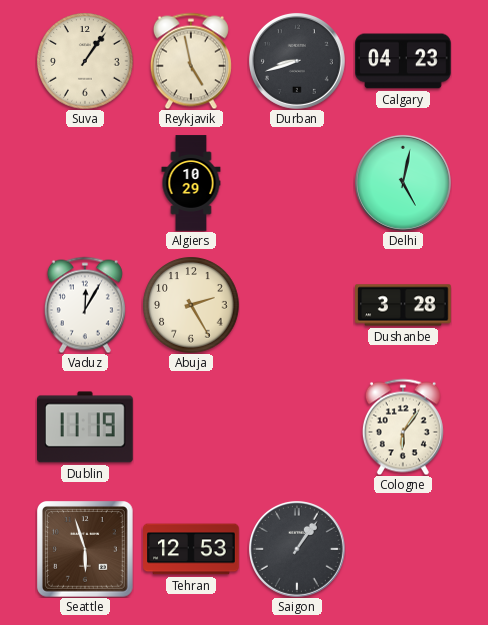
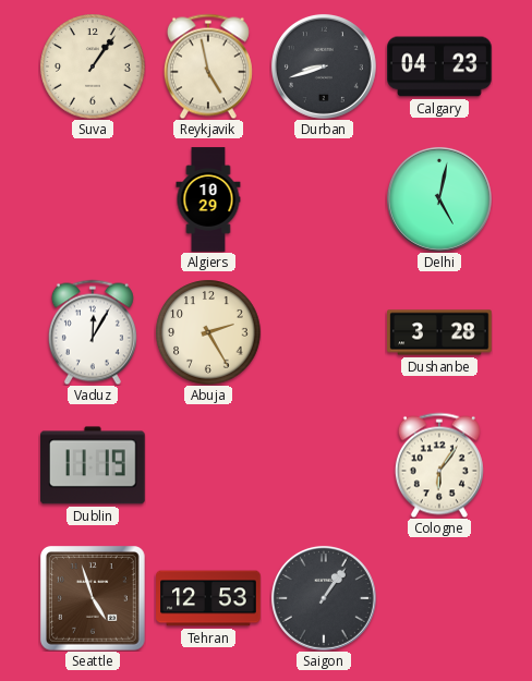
Seattle: 5:57 -> 4:57 (94, 599)
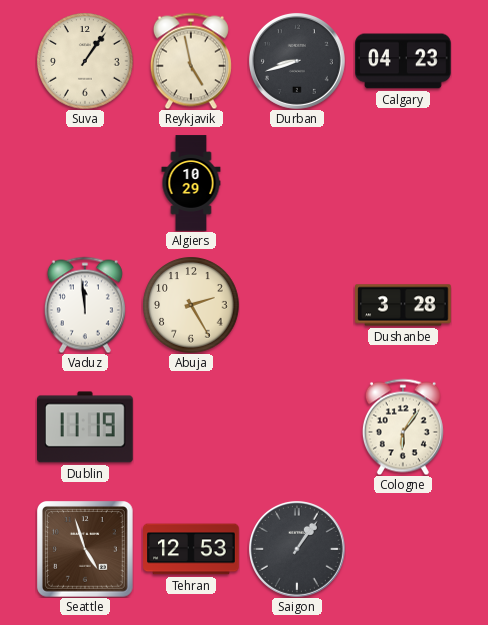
Delhi: 5:02 -> none (439, 199)
Vaduz: 12:05 -> 11:59 (85, 305)
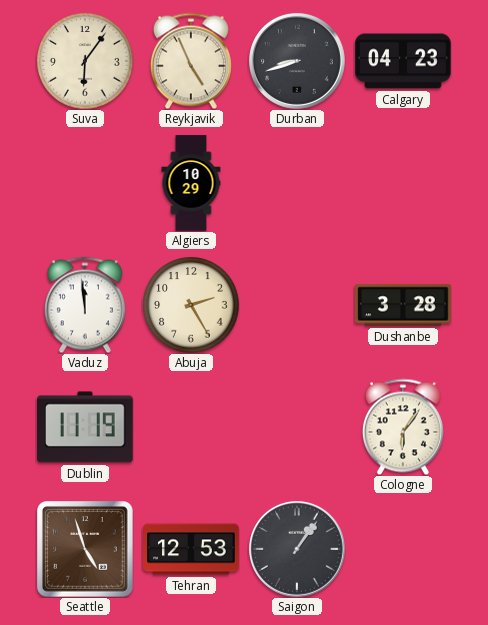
Suva: 1:06 -> 6:06 (85, 61)
Reykjavik: 4:58 -> 4:56 (191, 61)
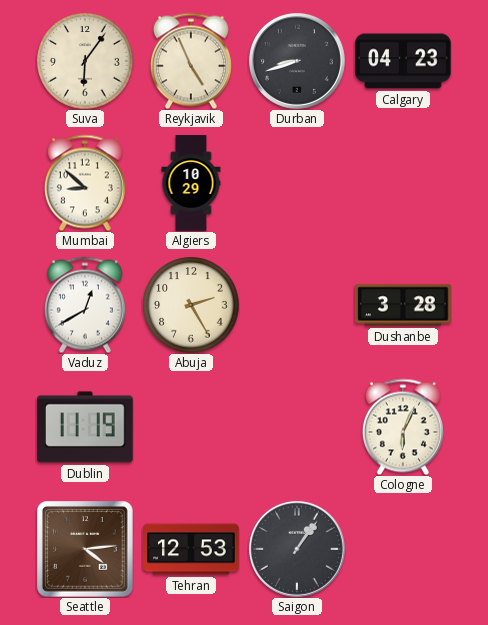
Mumbai: none -> 8:52 (85, 183)
Vaduz: 11:59 -> 12:40 (85, 305)
Cologne: 6:06 -> 6:04 (403, 427)
Seattle: 4:57 -> 4:14 (86, 550)
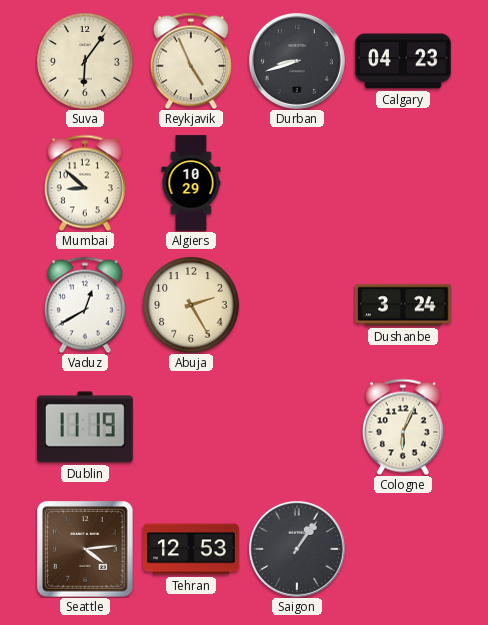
Dushanbe: 3:28 -> 3:24 (403, 305)
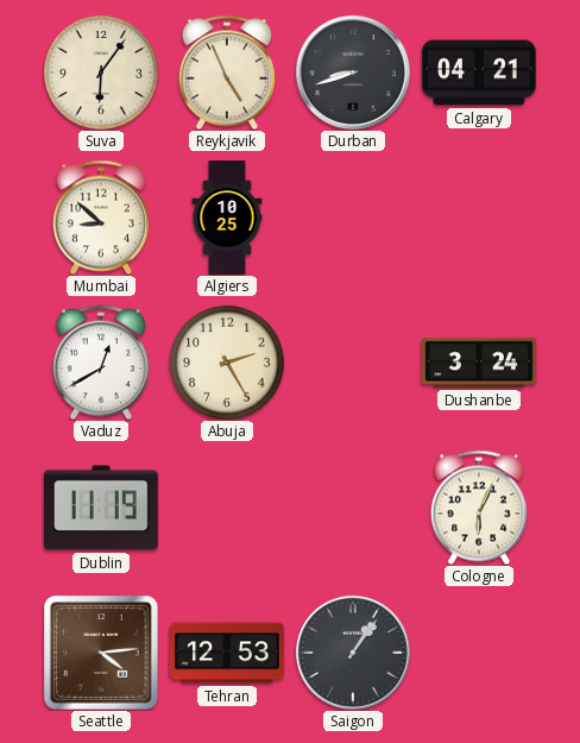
Calgary: 04:23 -> 04:21 (479, 73)
Algiers: 10:29 -> 10:25 (227, 218)
